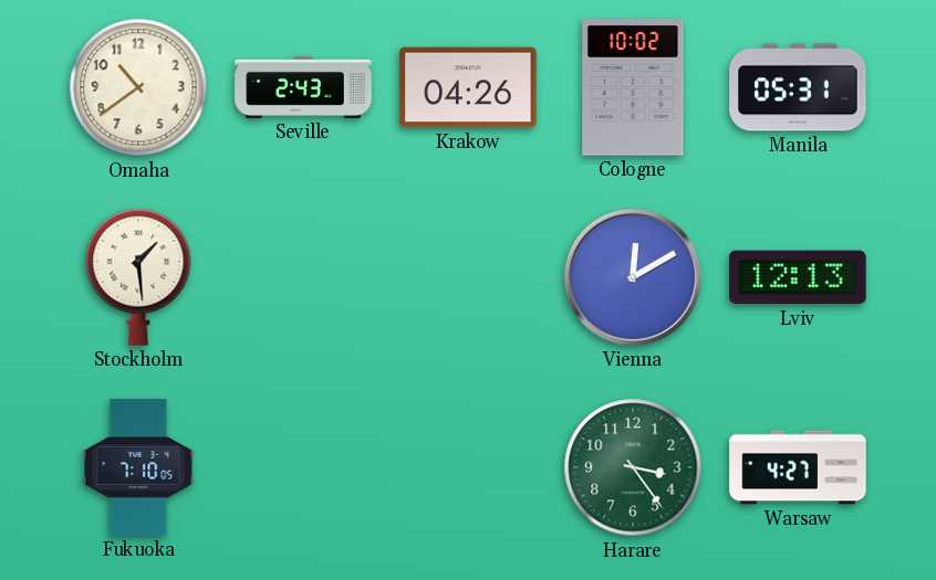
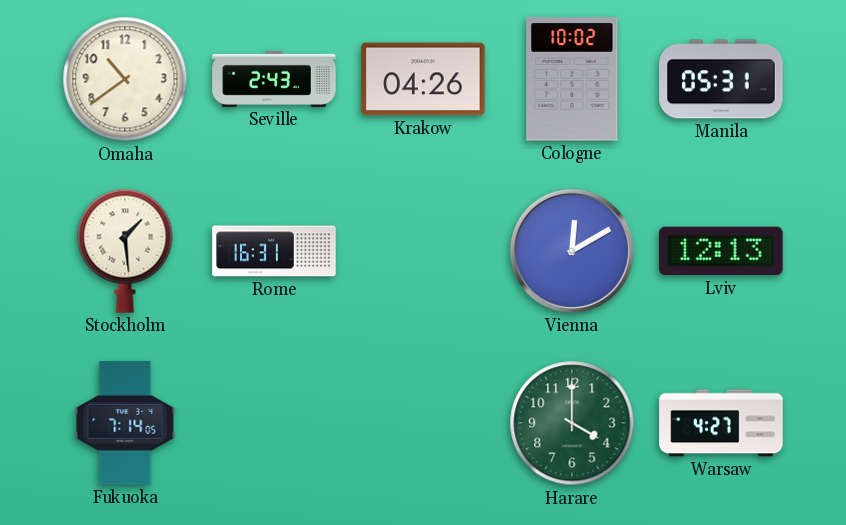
Rome: none -> 16:31 (274, 251)
Fukuoka: 7:10 -> 7:14 (125, 423)
Harare: 3:24 -> 4:00 (572, 423)
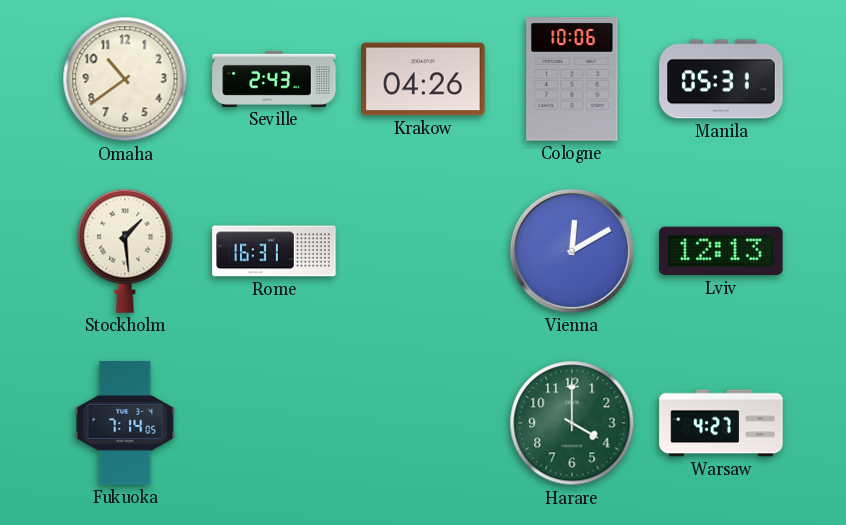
Cologne: 10:02 -> 10:06 (572, 79)
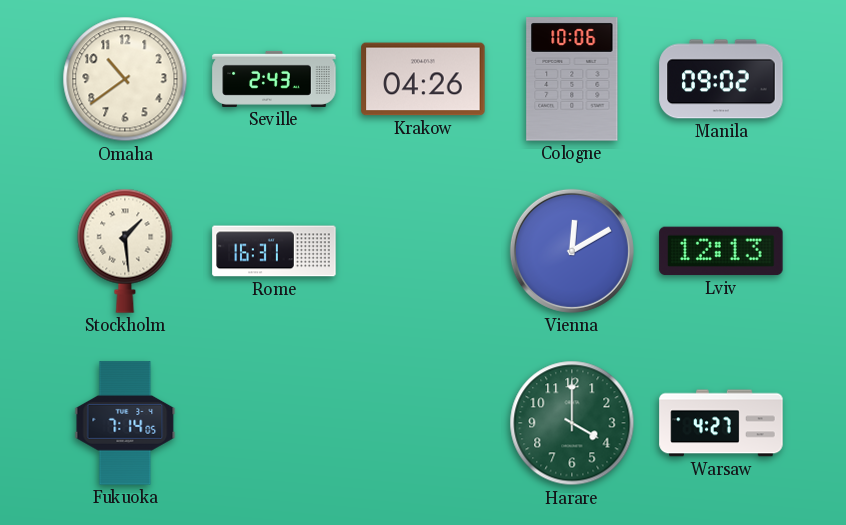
Manila: 05:31 -> 09:02 (721, 79)
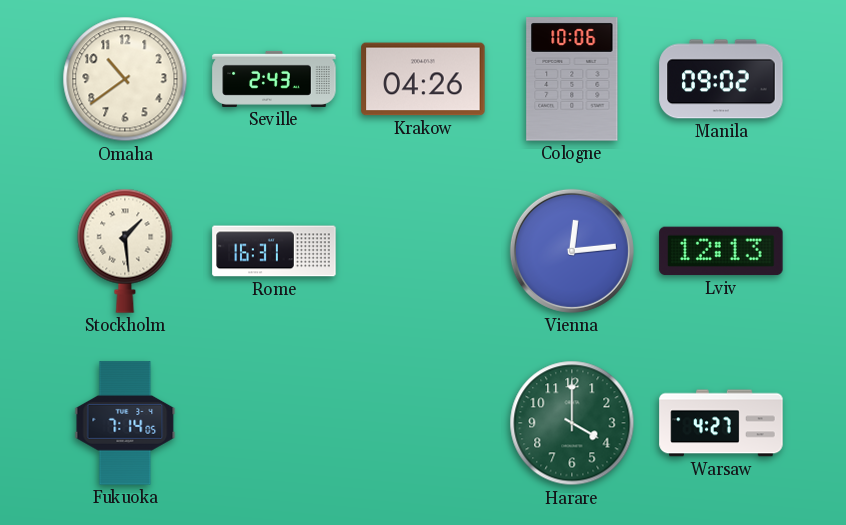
Vienna: 12:10 -> 12:14 (572, 251)
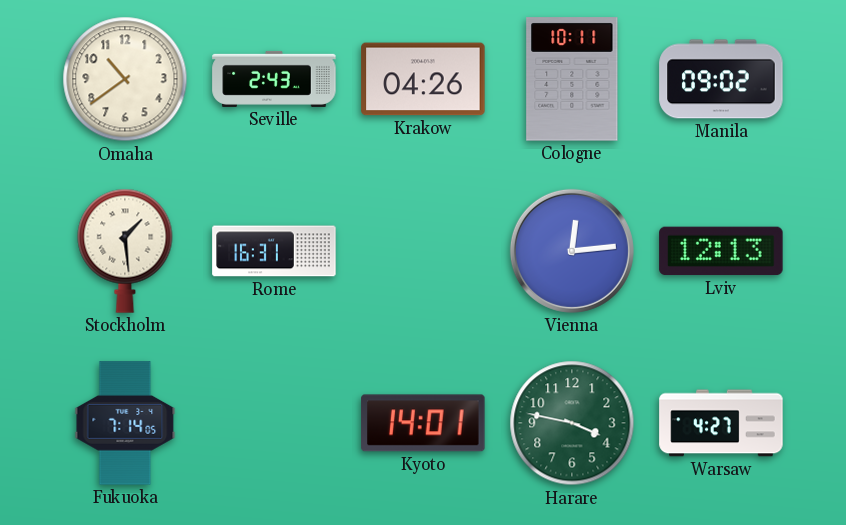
Cologne: 10:06 -> 10:11 (572, 79)
Kyoto: none -> 14:01 (423, 423)
Harare: 4:00 -> 3:47 (572, 423)
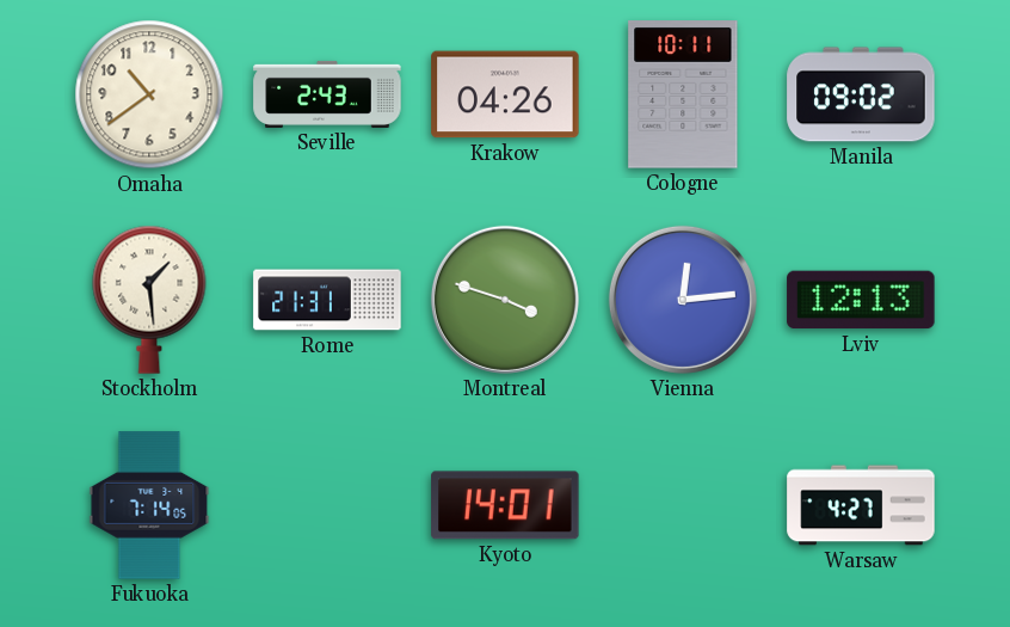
Rome: 16:31 -> 21:31 (327, 300)
Montreal: none -> 3:48 (505, 300)
Harare: 3:47 -> none (572, 423)
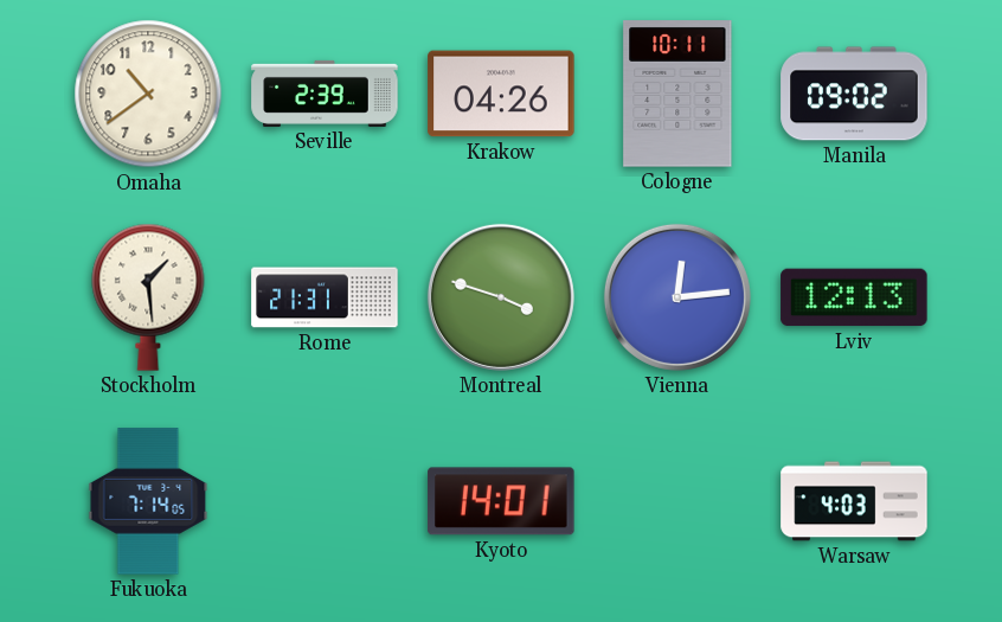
Seville: 2:43 -> 2:39 (325, 94)
Warsaw: 4:27 -> 4:03 (854, 501)
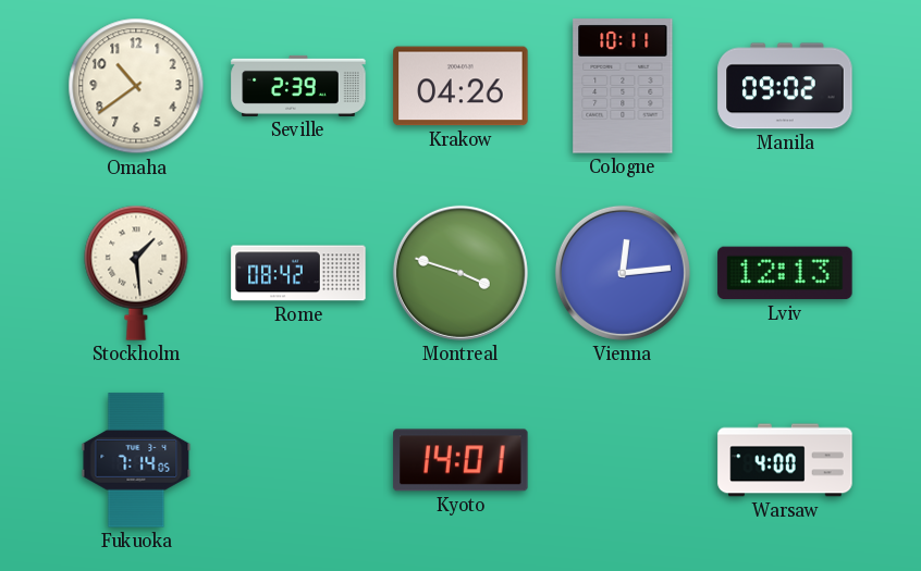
Rome: 21:31 -> 08:42 (298, 273)
Warsaw: 4:03 -> 4:00 (785, 460)
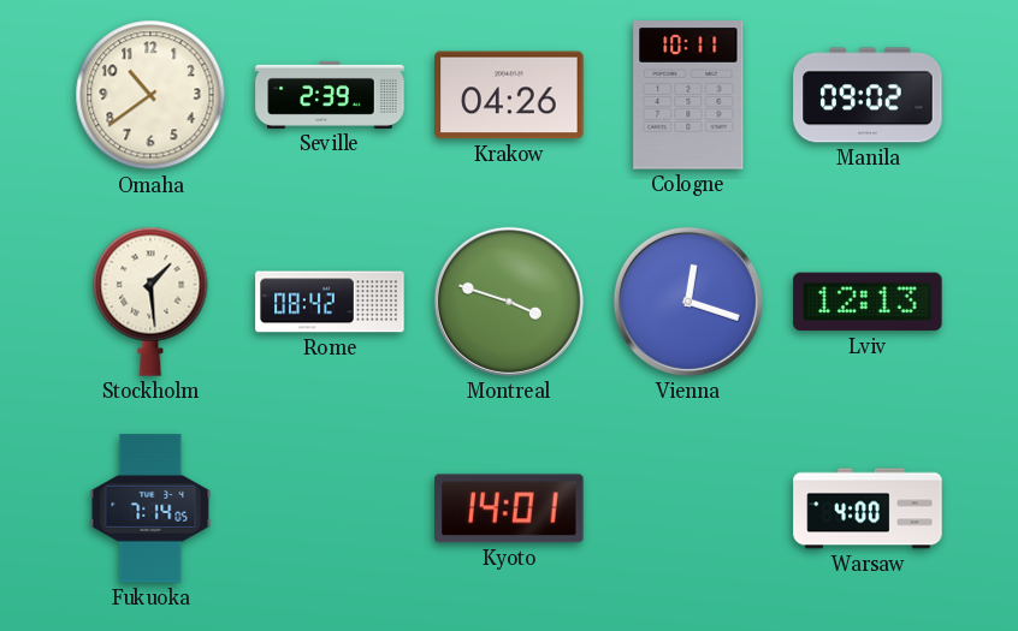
Vienna: 12:14 -> 12:18 (688, 302)
